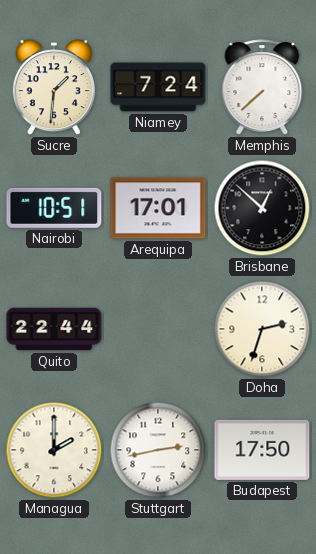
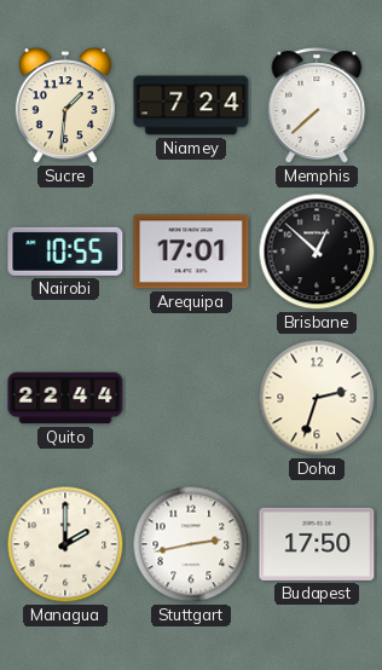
Nairobi: 10:51 -> 10:55 (65, 252)
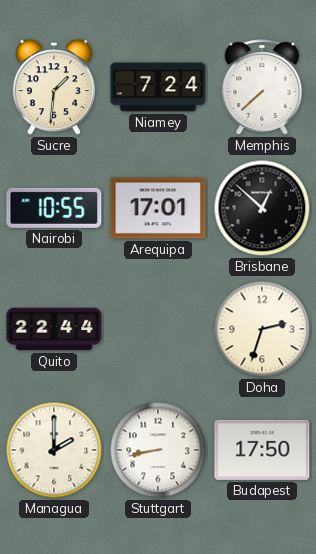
Stuttgart: 2:43 -> 8:43 (158, 450)
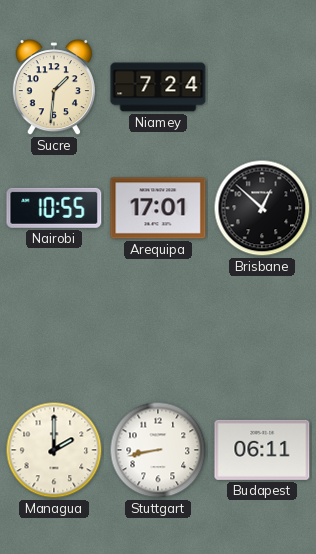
Memphis: 7:38 -> none (262, 87)
Quito: 22:44 -> none (54, 329)
Doha: 2:33 -> none (262, 329)
Budapest: 17:50 -> 06:11 (262, 450)
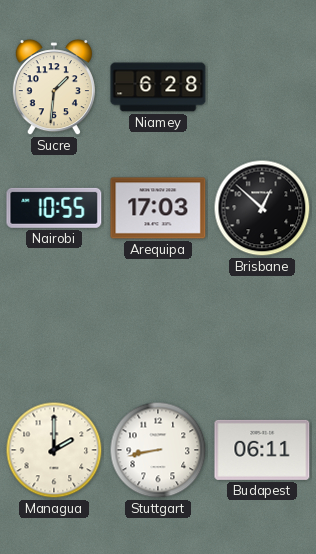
Niamey: 7:24 -> 6:28 (158, 87)
Arequipa: 17:01 -> 17:03 (158, 208)
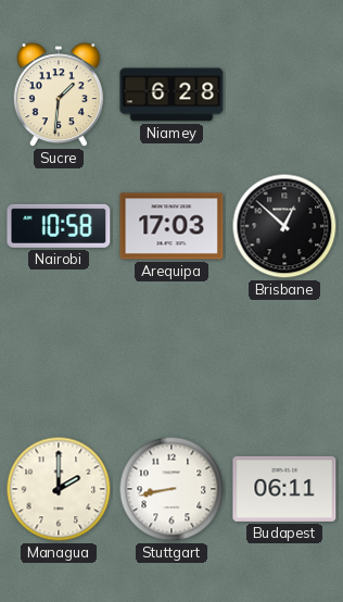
Nairobi: 10:55 -> 10:58 (59, 226)
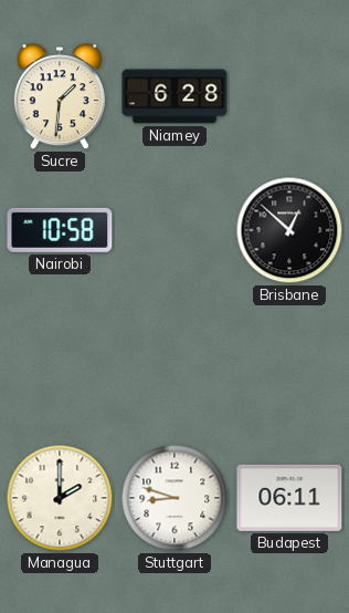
Arequipa: 17:03 -> none (171, 226)
Stuttgart: 8:43 -> 8:48 (174, 498)
